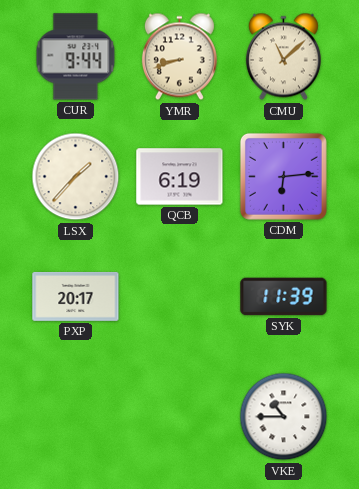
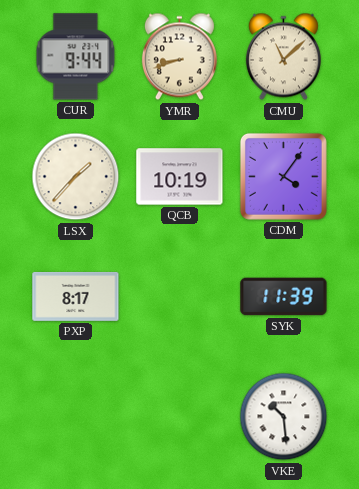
QCB: 6:19 -> 10:19 (180, 177)
CDM: 6:14 -> 4:06 (283, 176)
PXP: 20:17 -> 8:17 (76, 296)
VKE: 10:45 -> 10:29 (284, 417)
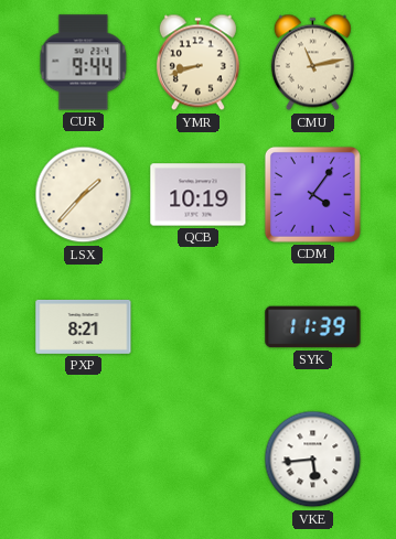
CMU: 11:08 -> 11:13 (312, 63)
PXP: 8:17 -> 8:21 (84, 326)
VKE: 10:29 -> 5:44 (313, 460)
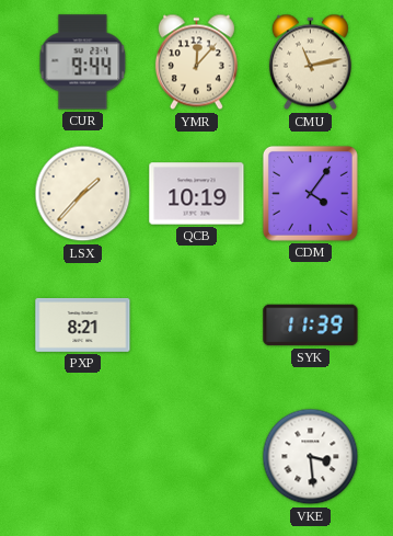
YMR: 8:42 -> 12:07 (196, 62)
VKE: 5:44 -> 3:29 (311, 457)
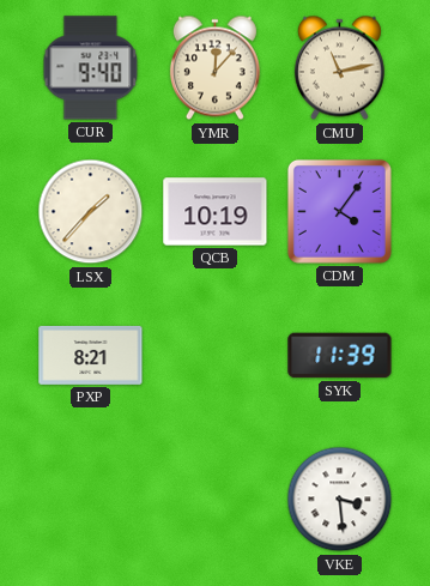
CUR: 9:44 -> 9:40 (91, 68)
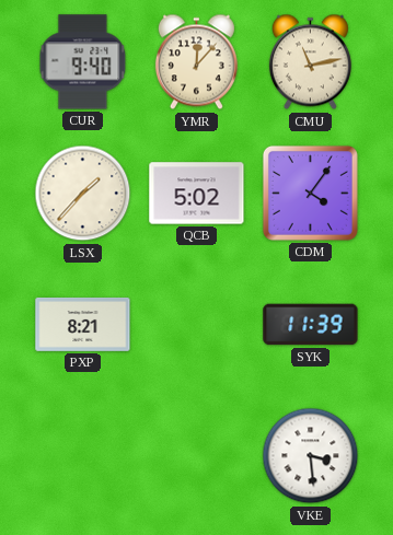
QCB: 10:19 -> 5:02 (197, 194)
